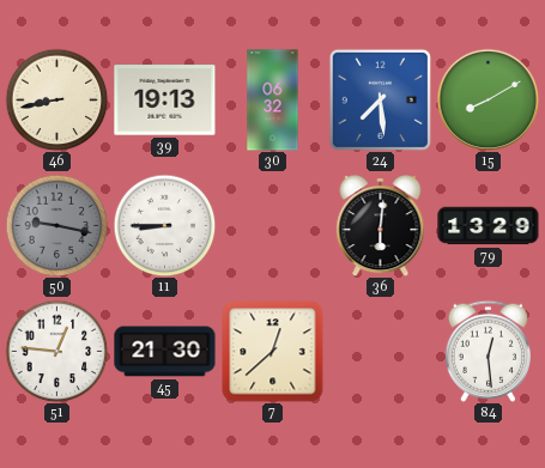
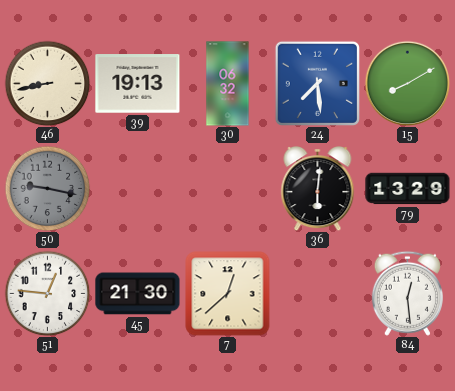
11: 8:45 -> none (164, 225)
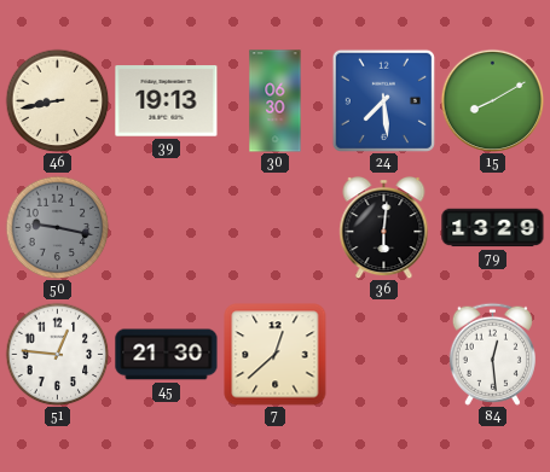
30: 06:32 -> 06:30 (276, 101)
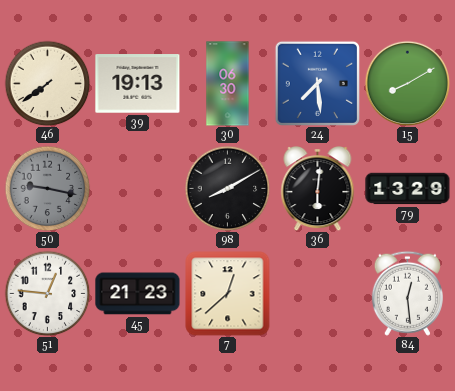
46: 8:43 -> 7:39 (47, 83)
98: none -> 8:10 (227, 188)
45: 21:30 -> 21:23 (138, 294)
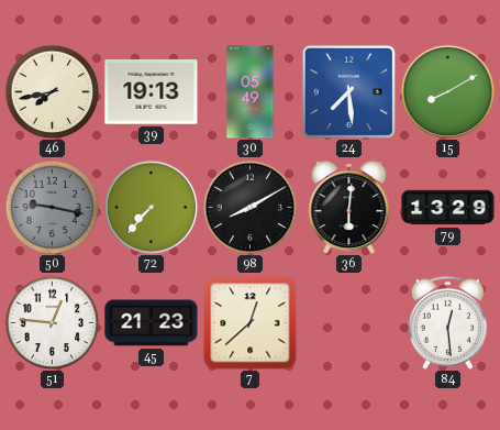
46: 7:39 -> 7:43 (52, 91)
30: 06:30 -> 05:49 (251, 92)
72: none -> 7:37 (151, 207)
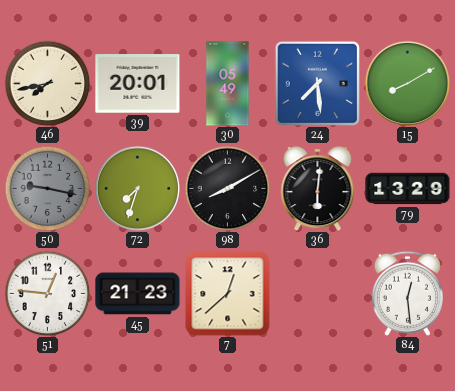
39: 19:13 -> 20:01 (138, 84)
72: 7:37 -> 7:33 (137, 188)
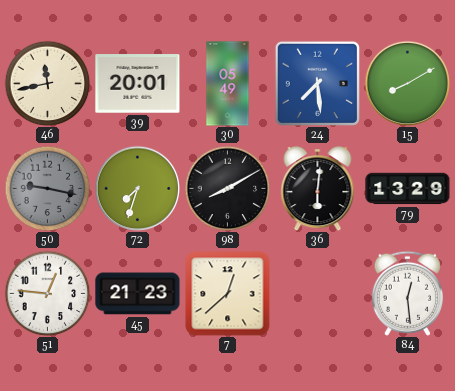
46: 7:43 -> 11:43 (47, 83)
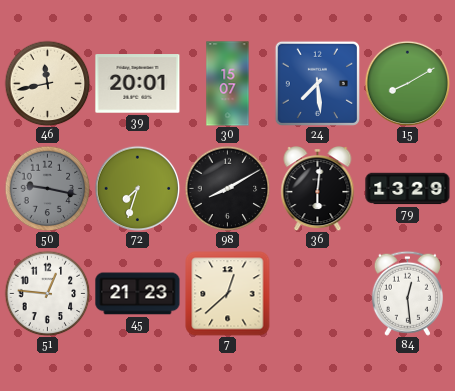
30: 05:49 -> 15:07 (228, 84)
